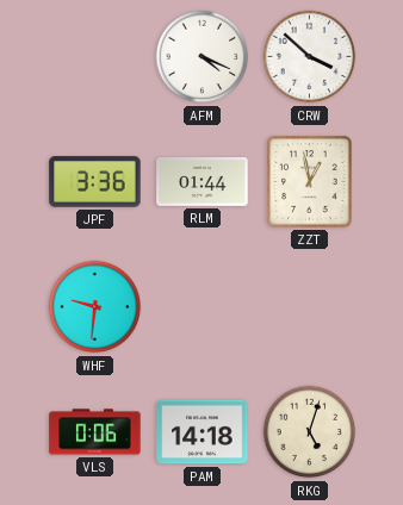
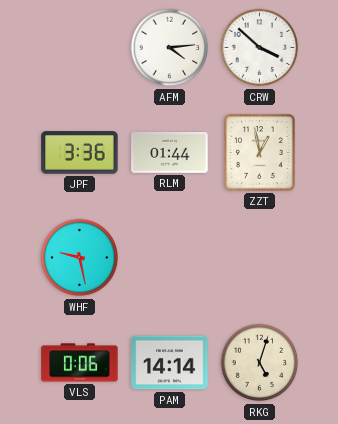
AFM: 4:19 -> 4:14 (170, 48)
WHF: 9:31 -> 9:28 (80, 258)
PAM: 14:18 -> 14:14 (170, 363)
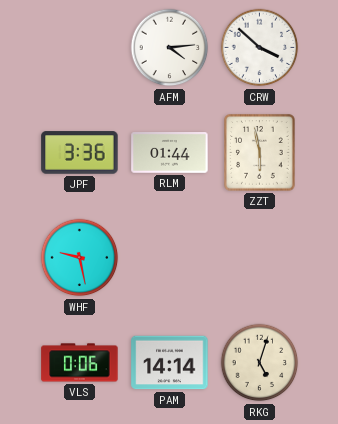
ZZT: 12:58 -> 5:58 (260, 153)
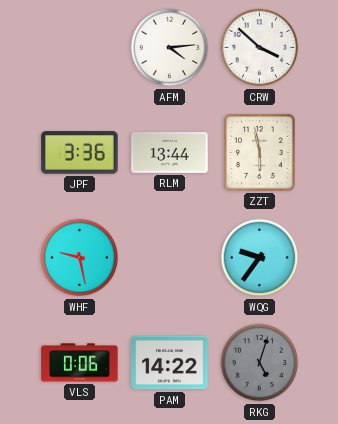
RLM: 01:44 -> 13:44 (170, 153)
WQG: none -> 9:36 (260, 258)
PAM: 14:14 -> 14:22 (170, 363)
RKG dial: cream -> grey (260, 363)
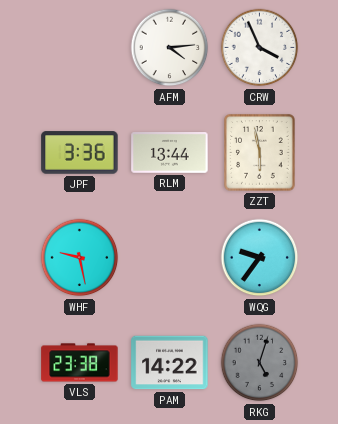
CRW: 3:52 -> 3:56 (260, 48)
VLS: 0:06 -> 23:38 (80, 363)
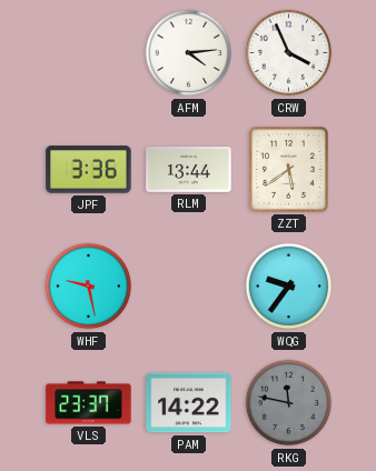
ZZT: 5:58 -> 5:39 (289, 170)
VLS: 23:38 -> 23:37 (89, 403)
RKG: 5:03 -> 11:47 (289, 403)
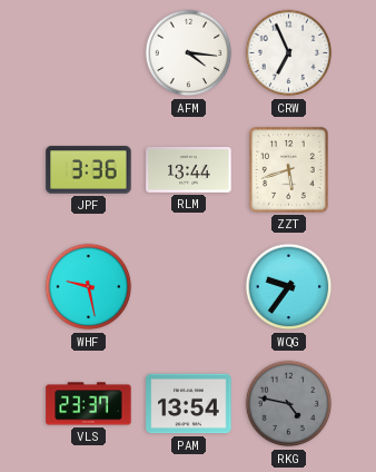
AFM: 4:14 -> 4:16 (189, 53)
CRW: 3:56 -> 6:56 (289, 53)
ZZT: 5:39 -> 5:42 (289, 170)
PAM: 14:22 -> 13:54 (189, 404)
RKG: 11:47 -> 4:47 (289, 404)
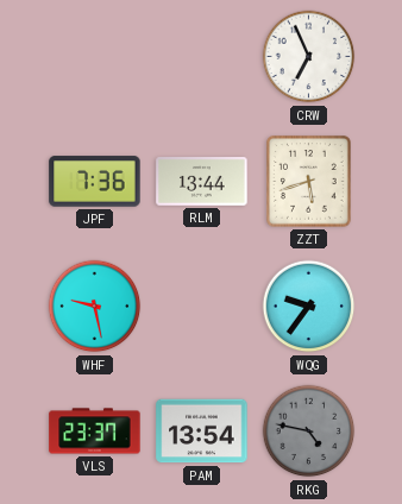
AFM: 4:16 -> none (189, 53)
JPF: 3:36 -> 7:36 (95, 182)
